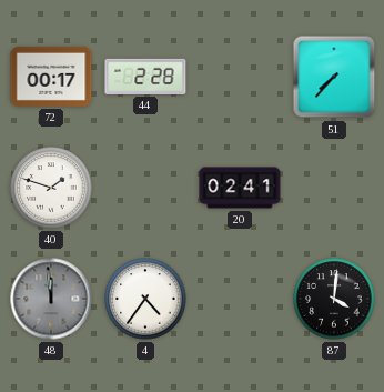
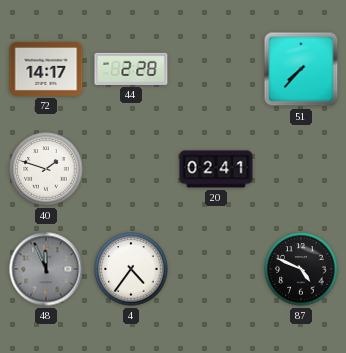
72: 00:17 -> 14:17 (46, 69)
48: 11:59 -> 11:56 (46, 269)
87: 4:01 -> 4:49 (301, 269)
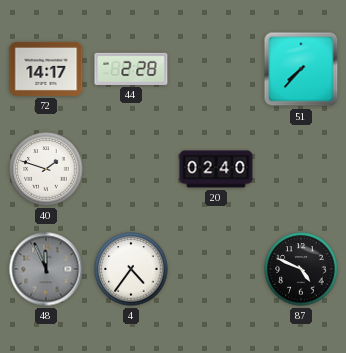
20: 02:41 -> 02:40 (216, 169)
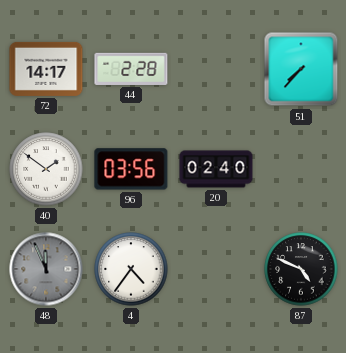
40: 1:48 -> 1:51 (46, 169)
96: none -> 03:56 (131, 169)
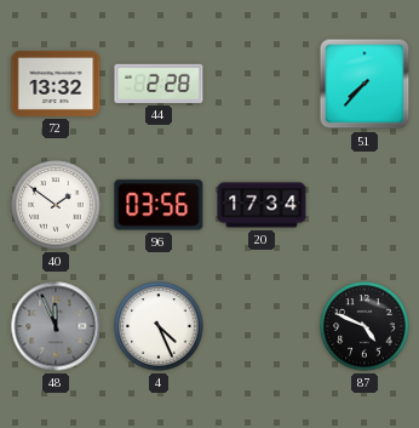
72: 14:17 -> 13:32 (56, 84)
20: 02:40 -> 17:34 (262, 205)
4: 4:36 -> 4:26 (159, 326)
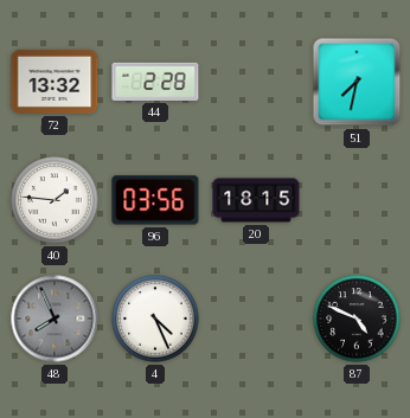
51: 7:37 -> 7:32 (357, 82)
40: 1:51 -> 1:46 (55, 200)
20: 17:34 -> 18:15 (256, 200)
48: 11:56 -> 7:56 (55, 319)
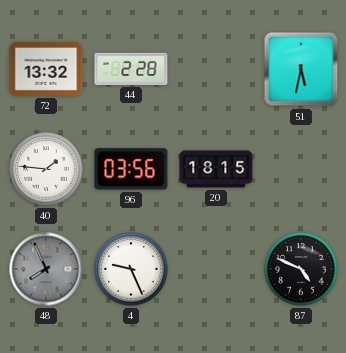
51: 7:32 -> 5:32 (301, 69)
4: 4:26 -> 9:26 (131, 269)
